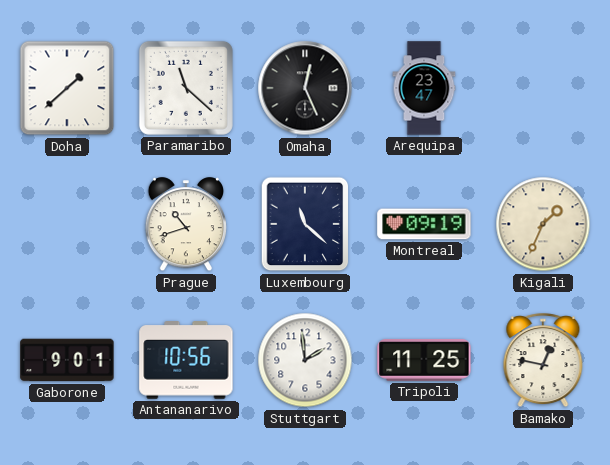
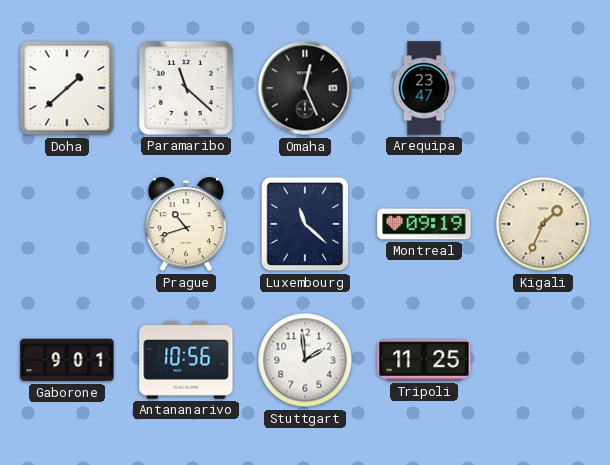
Bamako: 12:47 -> none (543, 361)
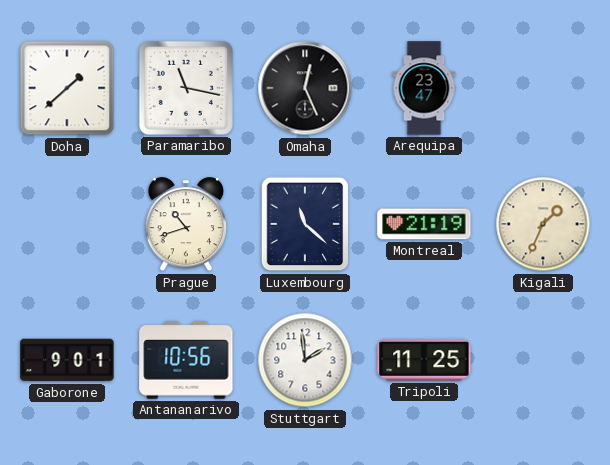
Paramaribo: 11:22 -> 11:17 (186, 88)
Montreal: 09:19 -> 21:19 (424, 224)
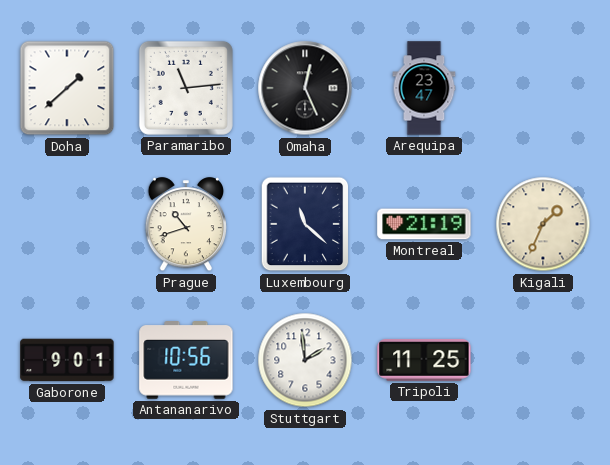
Paramaribo: 11:17 -> 11:14 (186, 88)
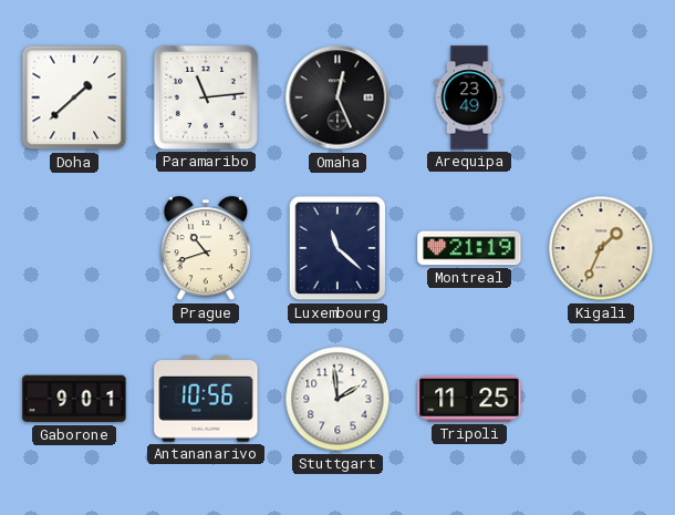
Arequipa: 23:47 -> 23:49 (469, 97)
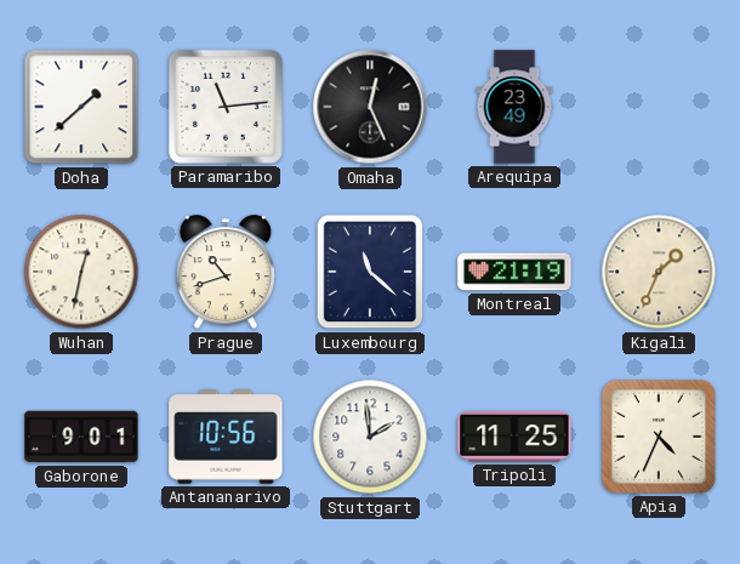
Wuhan: none -> 12:32 (81, 272)
Apia: none -> 4:34 (659, 437)
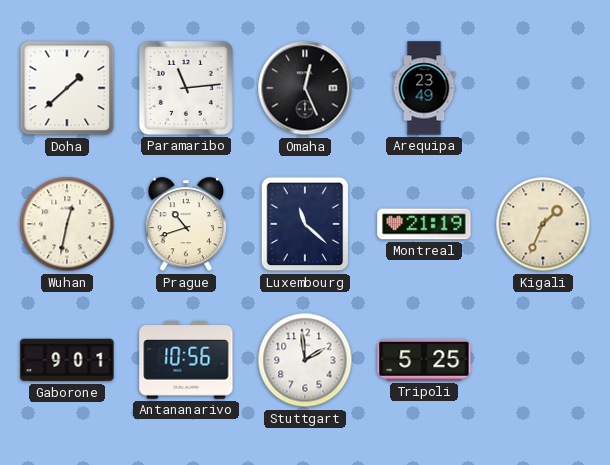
Tripoli: 11:25 -> 5:25 (424, 361)
Apia: 4:34 -> none (659, 437)
